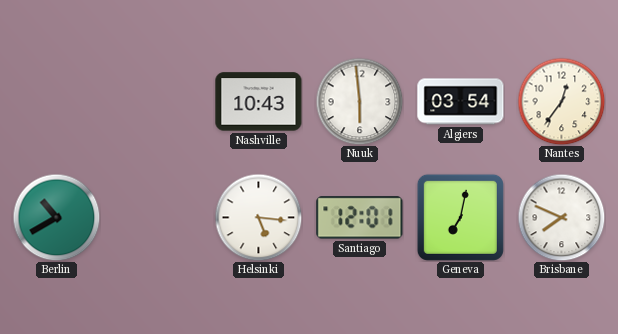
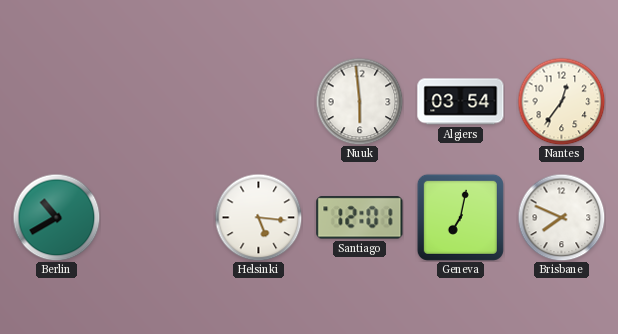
Nashville: 10:43 -> none (259, 102)
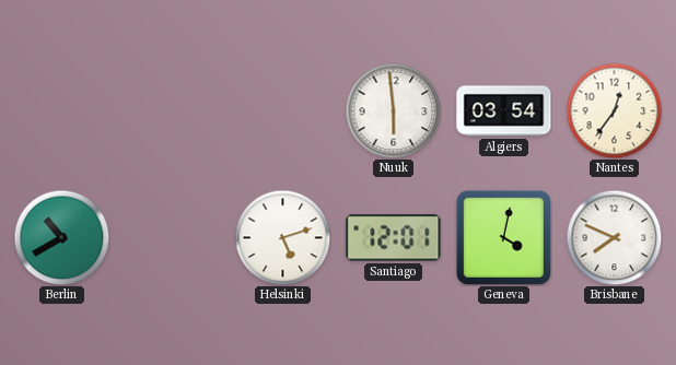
Helsinki: 5:16 -> 5:12 (282, 237)
Geneva: 7:02 -> 4:02 (503, 237)
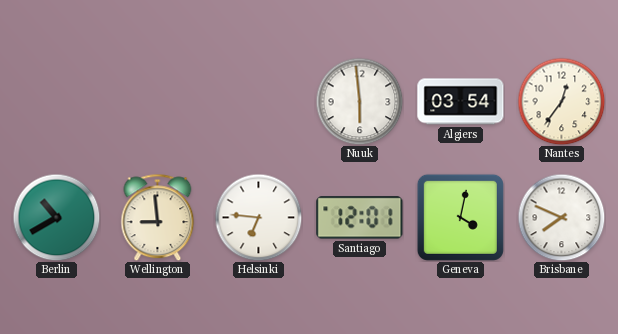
Wellington: none -> 8:59 (158, 217)
Helsinki: 5:12 -> 6:46 (258, 217)
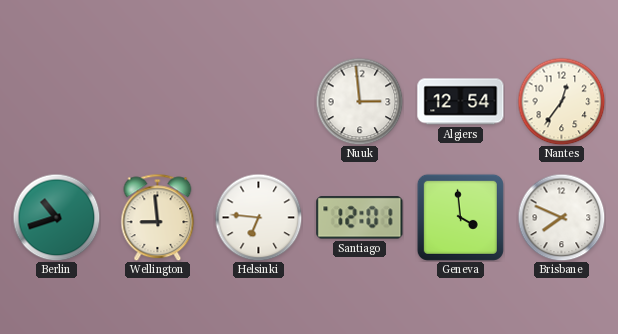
Nuuk: 5:59 -> 2:59 (359, 101)
Algiers: 03:54 -> 12:54 (461, 102)
Berlin: 10:40 -> 10:42 (56, 217)
Geneva: 4:02 -> 3:59 (460, 217)
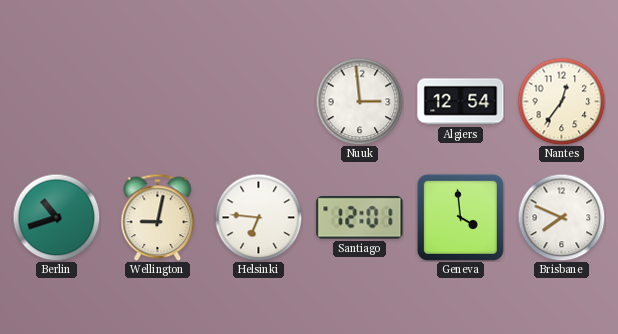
Wellington: 8:59 -> 9:02 (158, 217)
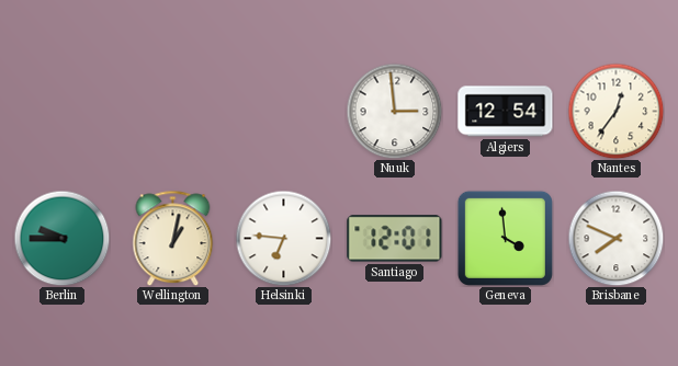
Berlin: 10:42 -> 9:45 (61, 238)
Wellington: 9:02 -> 1:02 (173, 238)
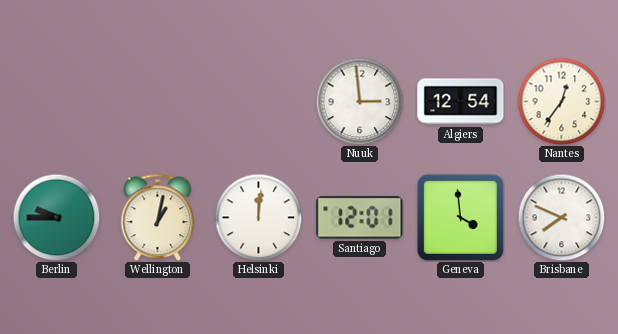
Helsinki: 6:46 -> 12:01 (258, 217)
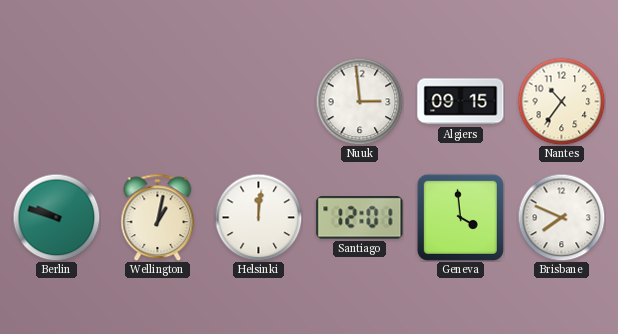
Algiers: 12:54 -> 09:15 (461, 102)
Nantes: 12:36 -> 10:36 (561, 101)
Berlin: 9:45 -> 9:48 (56, 217)
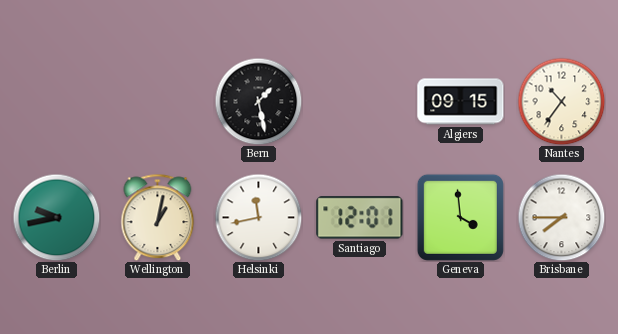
Bern: none -> 1:28 (258, 101)
Nuuk: 2:59 -> none (359, 101)
Berlin: 9:48 -> 9:43 (56, 217)
Helsinki: 12:01 -> 11:43 (258, 217)
Brisbane: 7:49 -> 7:45 (561, 217)
